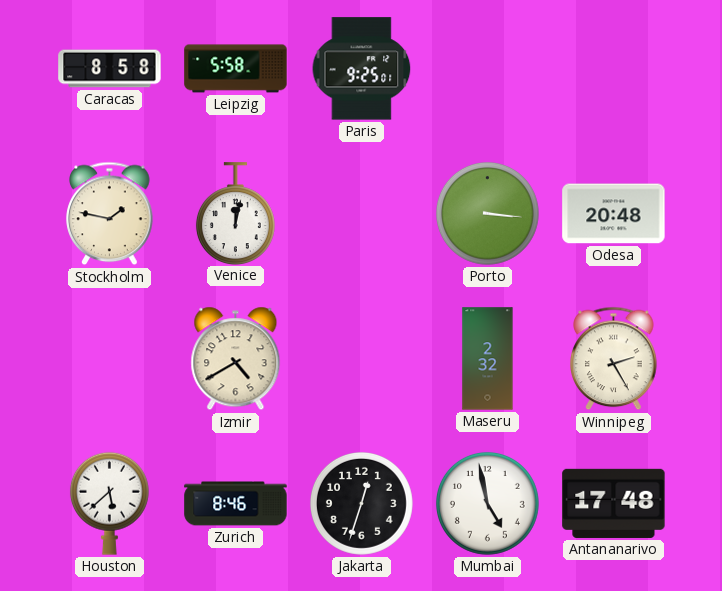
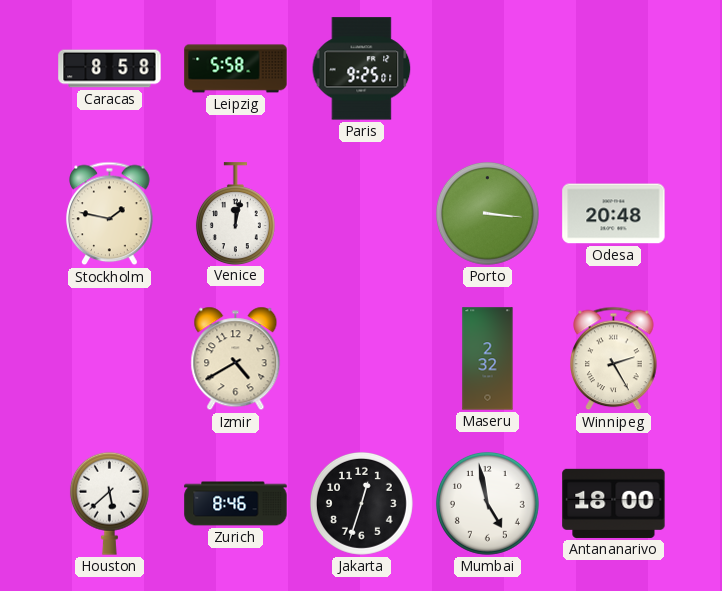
Antananarivo: 17:48 -> 18:00 (614, 503)
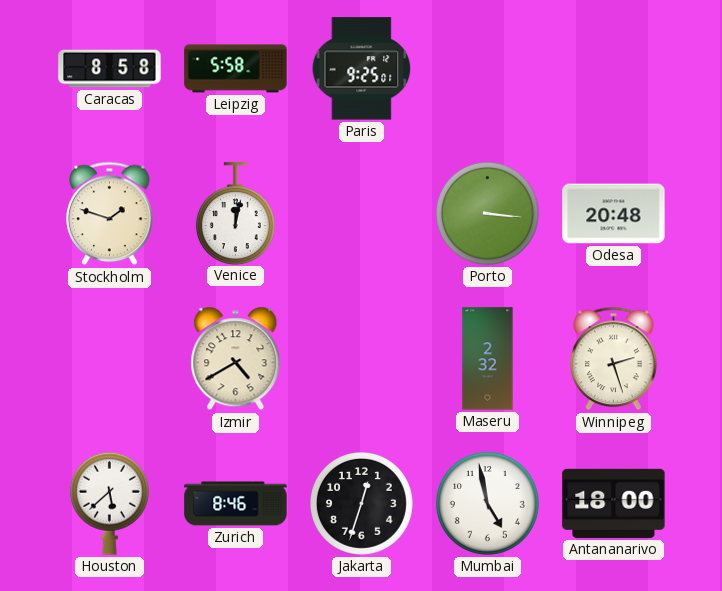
Stockholm: 1:47 -> 1:48 (110, 214)
Winnipeg: 2:25 -> 2:27 (614, 359)
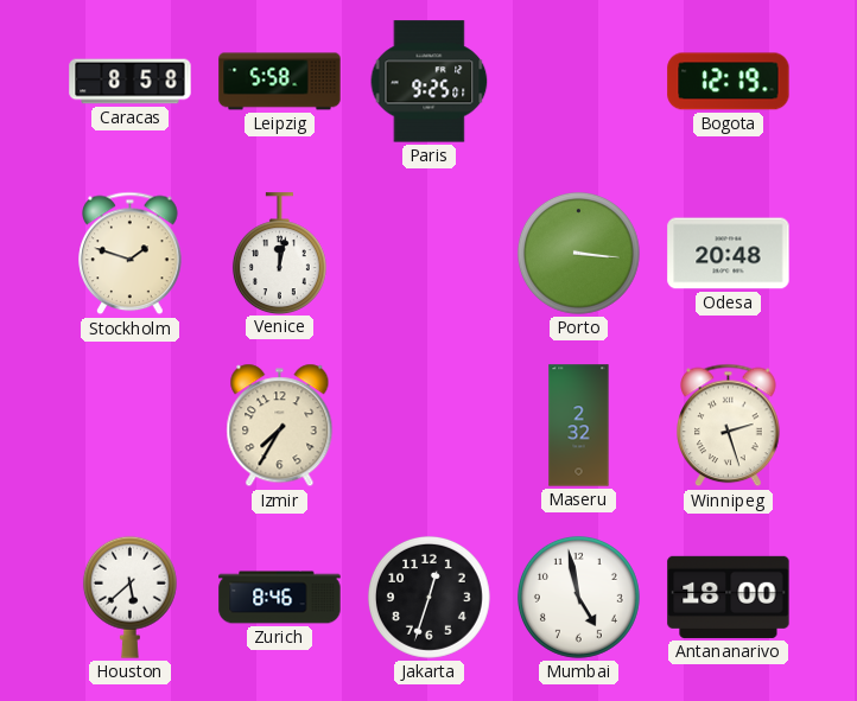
Bogota: none -> 12:19 (729, 82)
Izmir: 4:40 -> 7:35 (280, 426)
